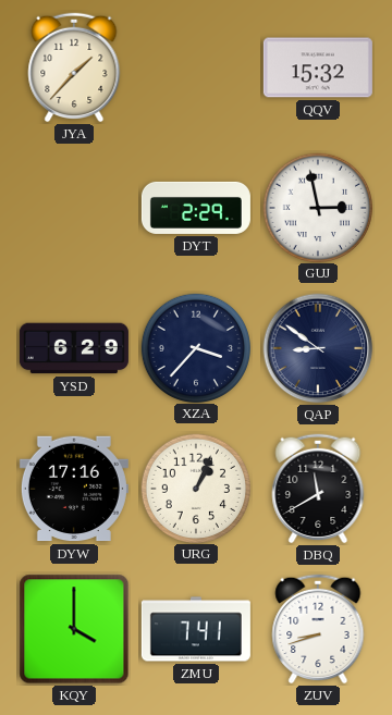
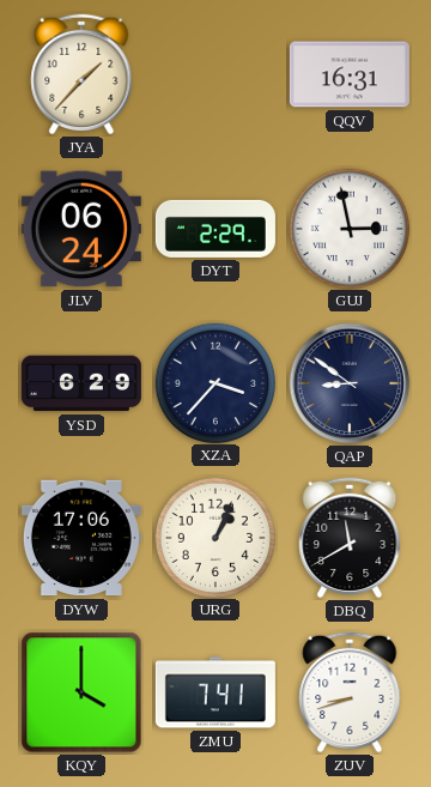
QQV: 15:32 -> 16:31 (350, 74)
JLV: none -> 06:24 (81, 229)
DYW: 17:16 -> 17:06 (81, 538)
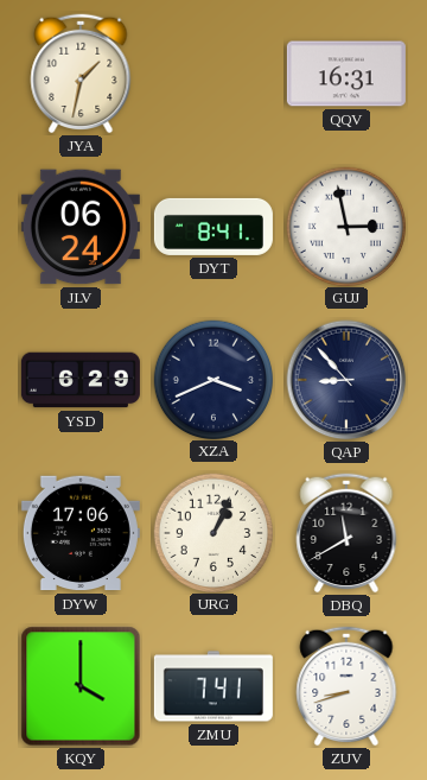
JYA: 1:37 -> 1:32 (81, 74)
DYT: 2:29 -> 8:41 (213, 227)
XZA: 3:37 -> 3:41 (212, 379)
QAP: 8:51 -> 8:53 (346, 380)
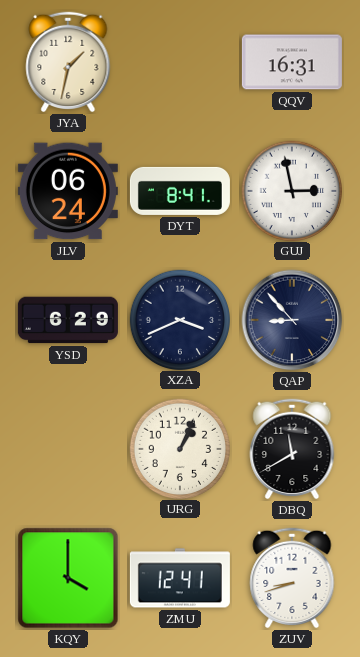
DYW: 17:06 -> none (81, 533)
ZMU: 7:41 -> 12:41 (180, 578)
